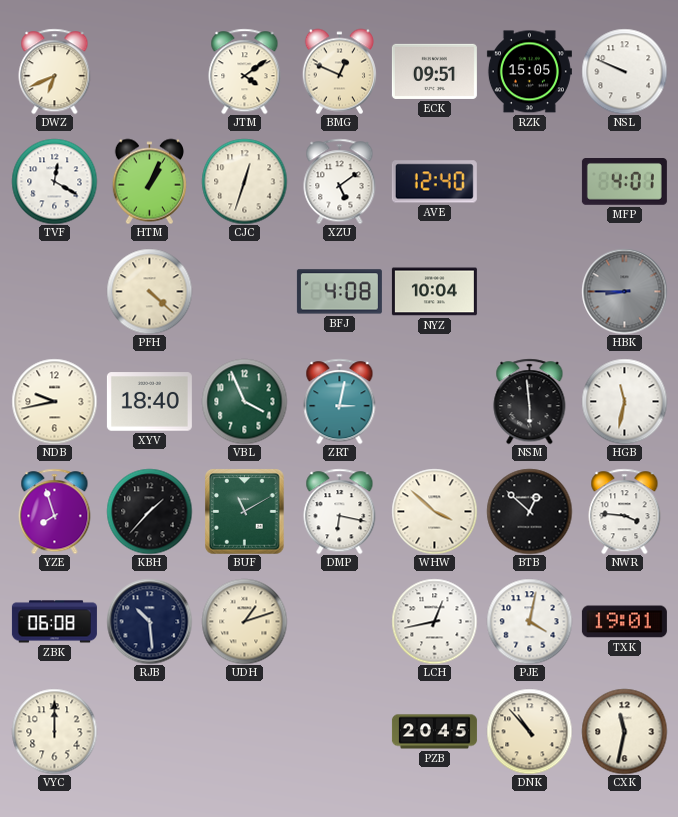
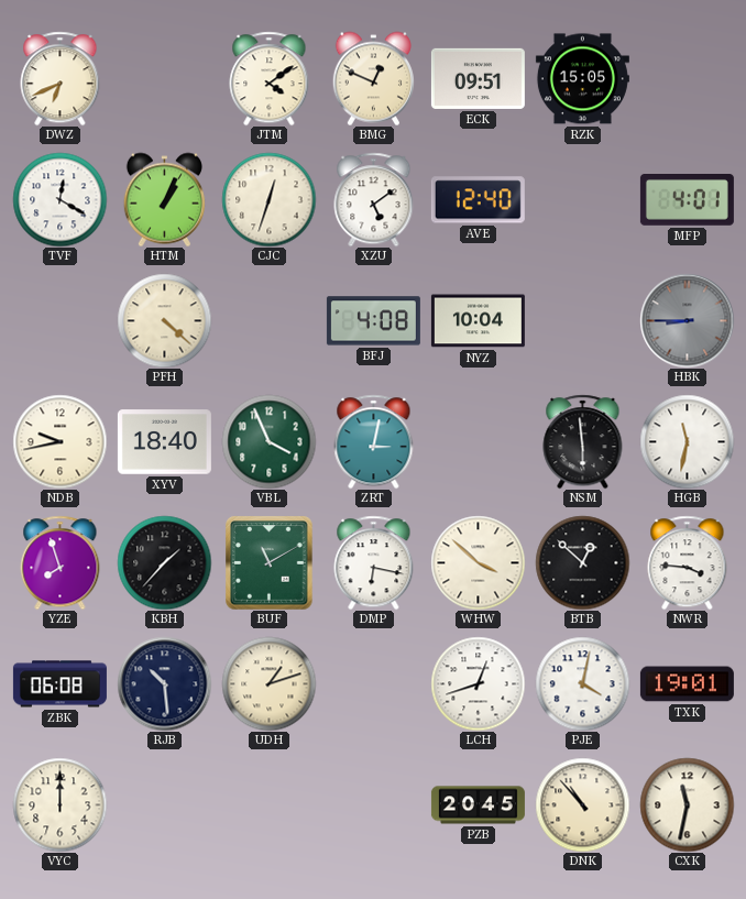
NSL: 9:49 -> none (624, 71)
LCH: 12:43 -> 12:42 (478, 683)
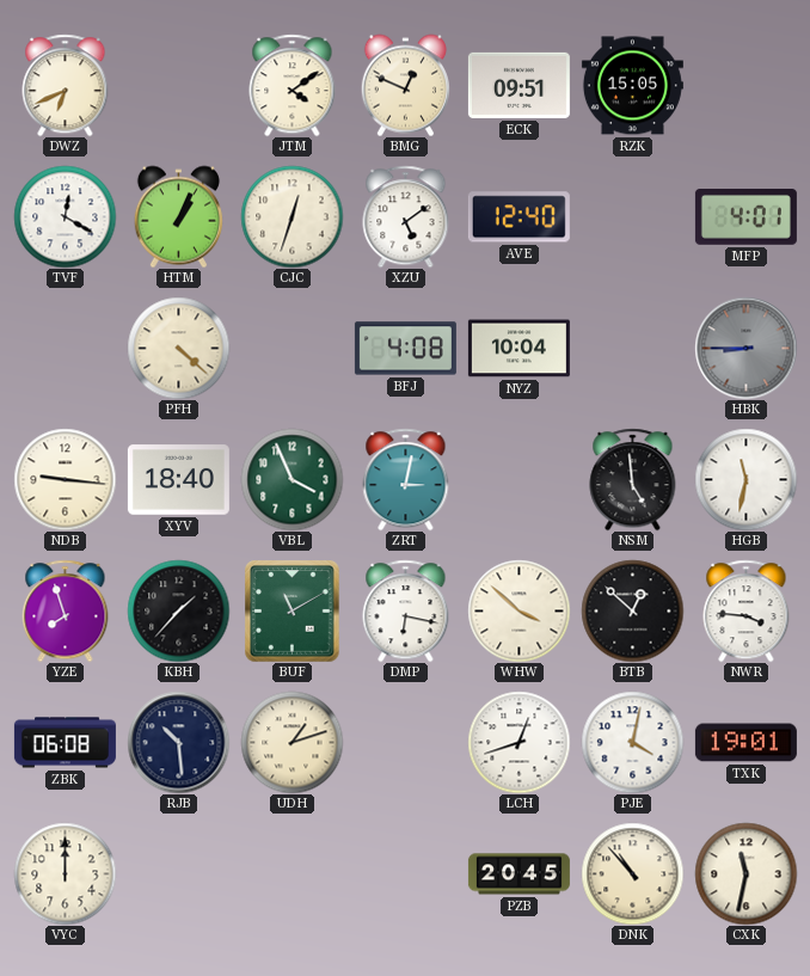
NDB: 9:43 -> 9:16 (65, 479)
NSM: 5:59 -> 4:59 (633, 479)
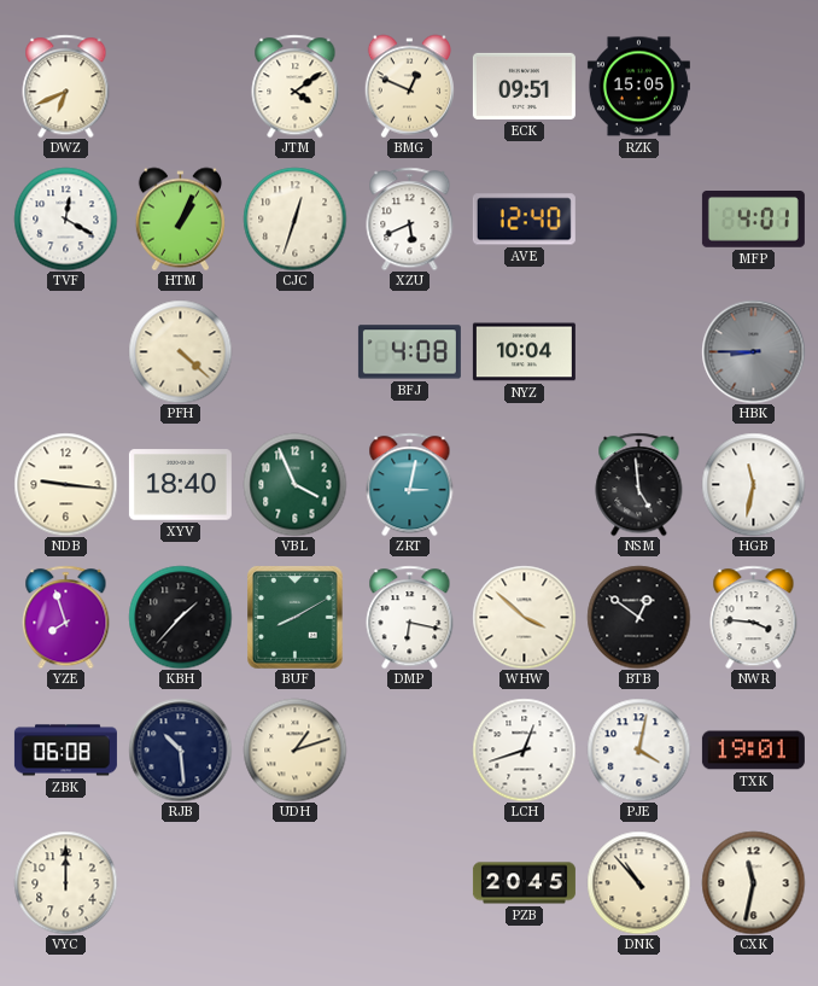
XZU: 5:09 -> 5:41 (410, 218)
BUF: 11:10 -> 8:10 (296, 617)
BTB: 12:52 -> 12:51 (638, 617)
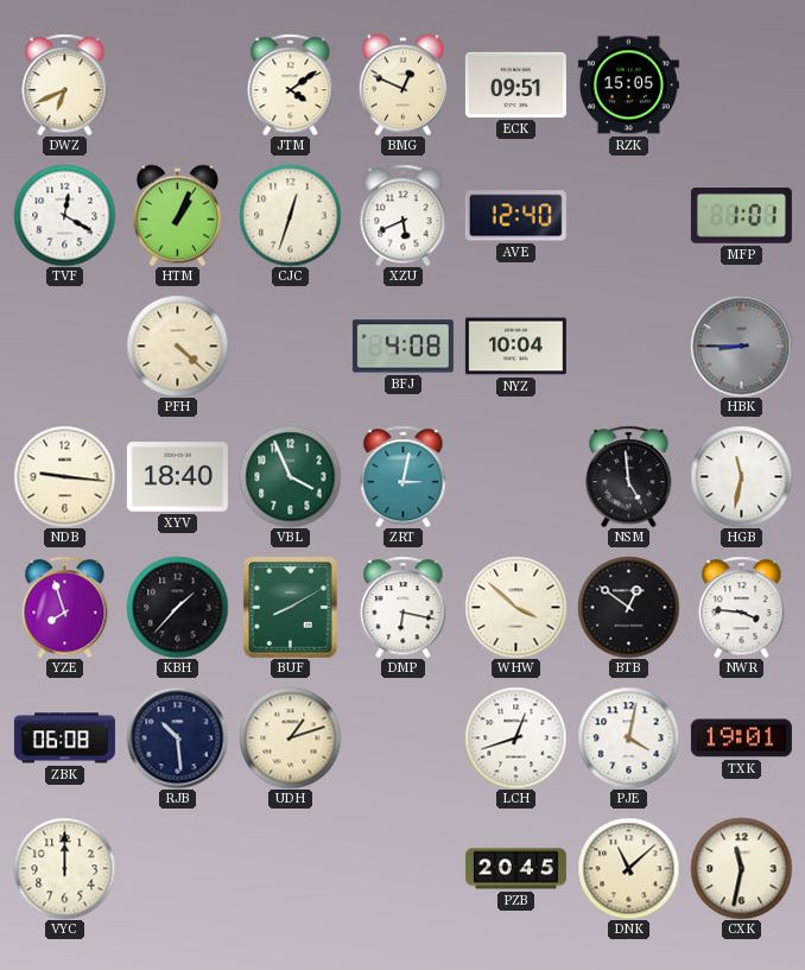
MFP: 4:01 -> 1:01 (741, 216)
DNK: 10:53 -> 11:08 (628, 868)
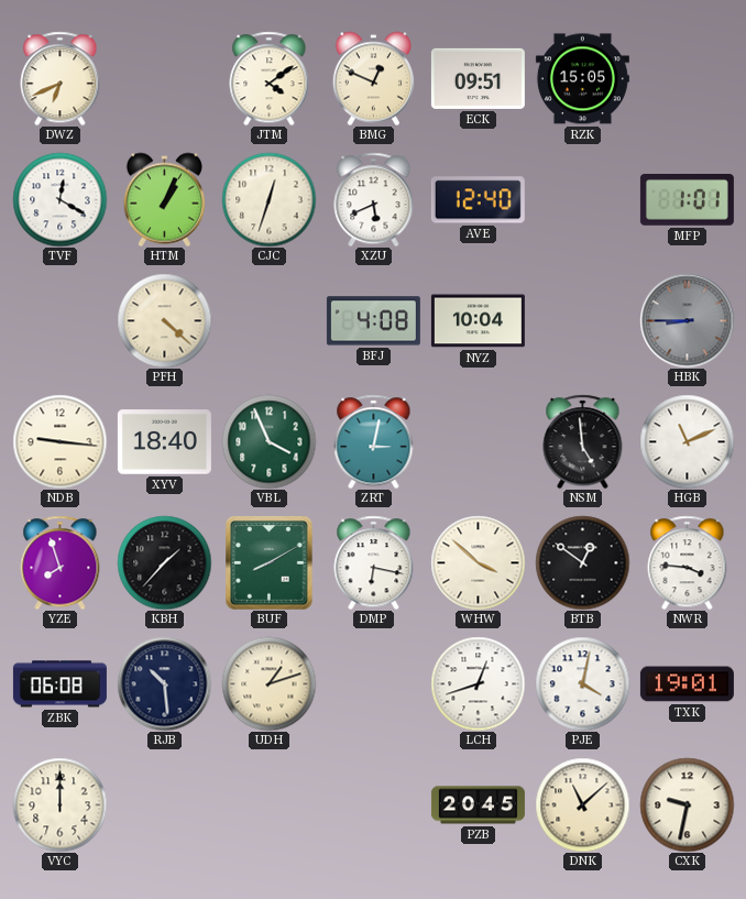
HGB: 11:32 -> 11:11 (687, 441)
CXK: 11:32 -> 9:32 (687, 804)
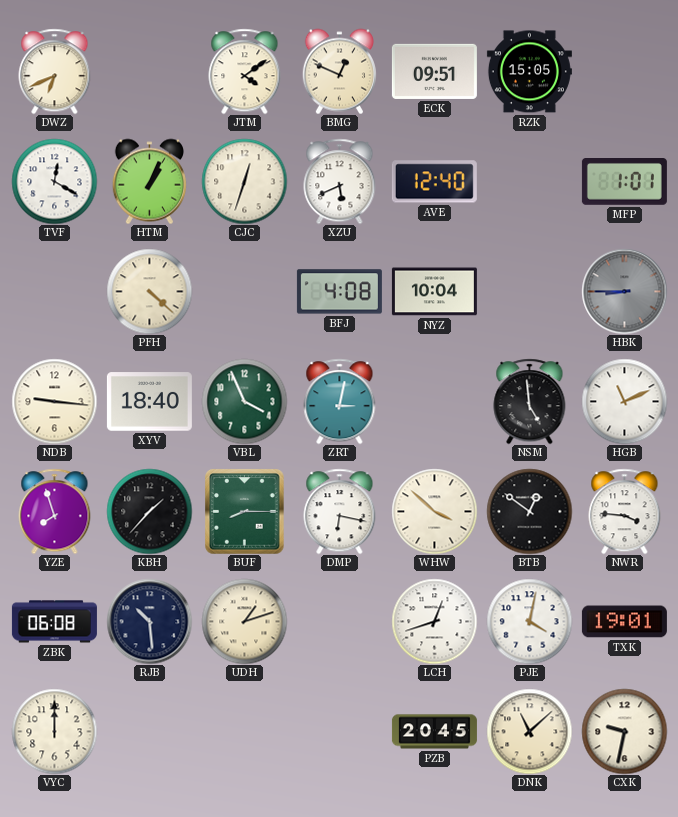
BUF: 8:10 -> 8:15 (245, 511)
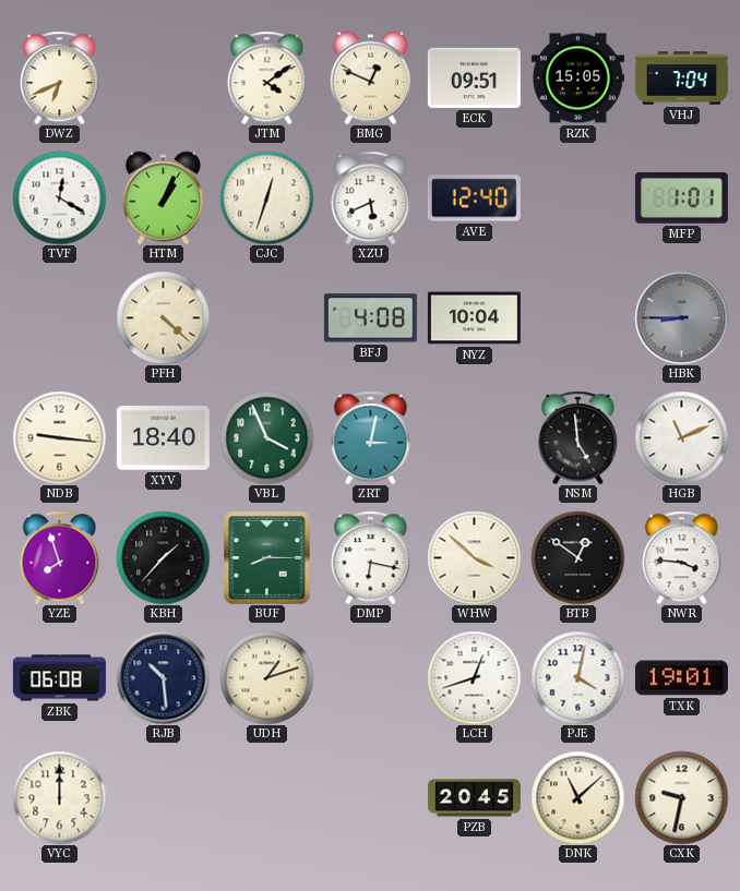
VHJ: none -> 7:04 (681, 79)
